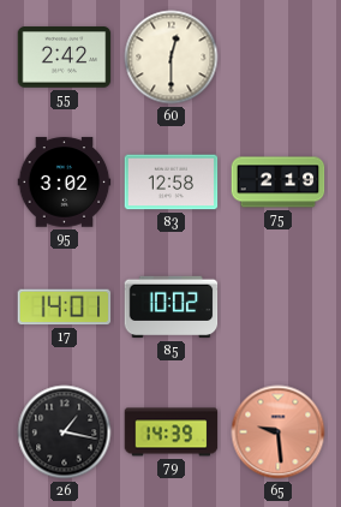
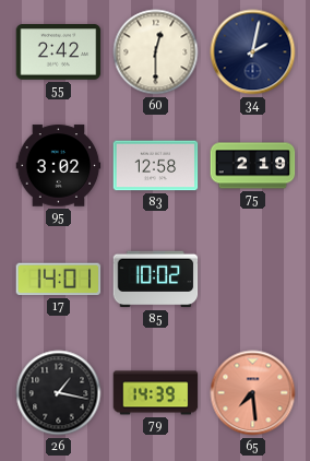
34: none -> 2:02 (253, 52)
65: 9:29 -> 7:29 (253, 393)
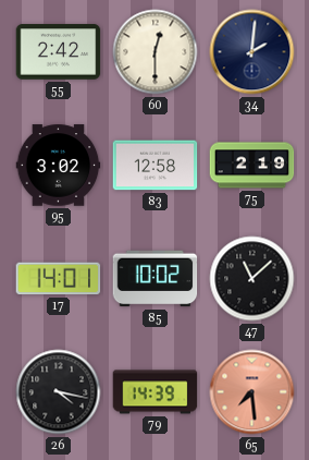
34: 2:02 -> 2:01 (252, 52)
47: none -> 11:08 (252, 279)
26: 1:17 -> 4:17 (59, 392)
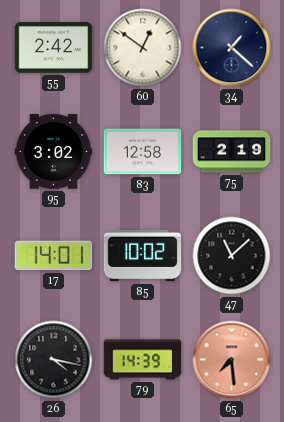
60: 12:30 -> 12:51 (143, 48)
34: 2:01 -> 1:22 (232, 48)
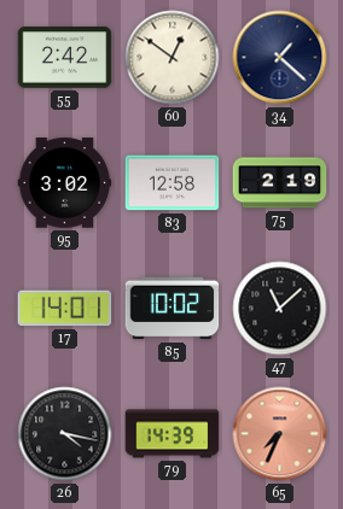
65: 7:29 -> 7:34 (280, 434)
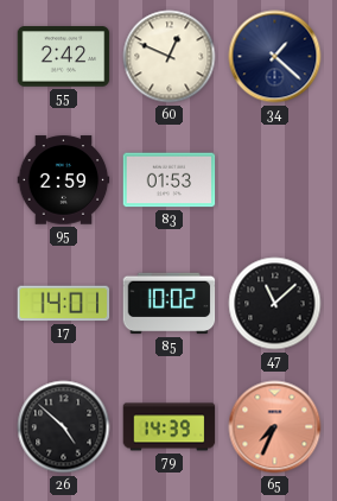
60: 12:51 -> 12:49 (170, 57)
95: 3:02 -> 2:59 (64, 180)
83: 12:58 -> 01:53 (170, 180)
75: 2:19 -> none (280, 183)
26: 4:17 -> 4:52 (64, 427)
